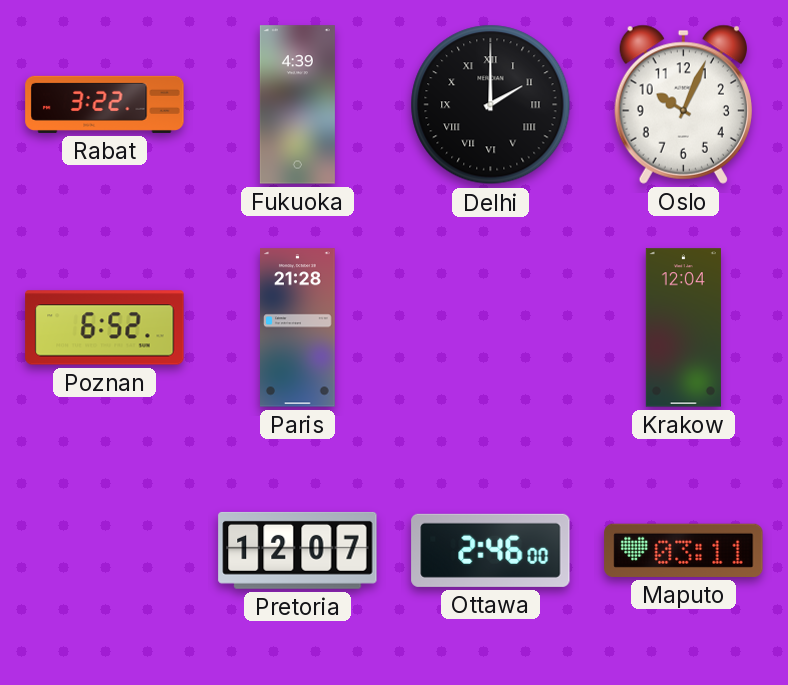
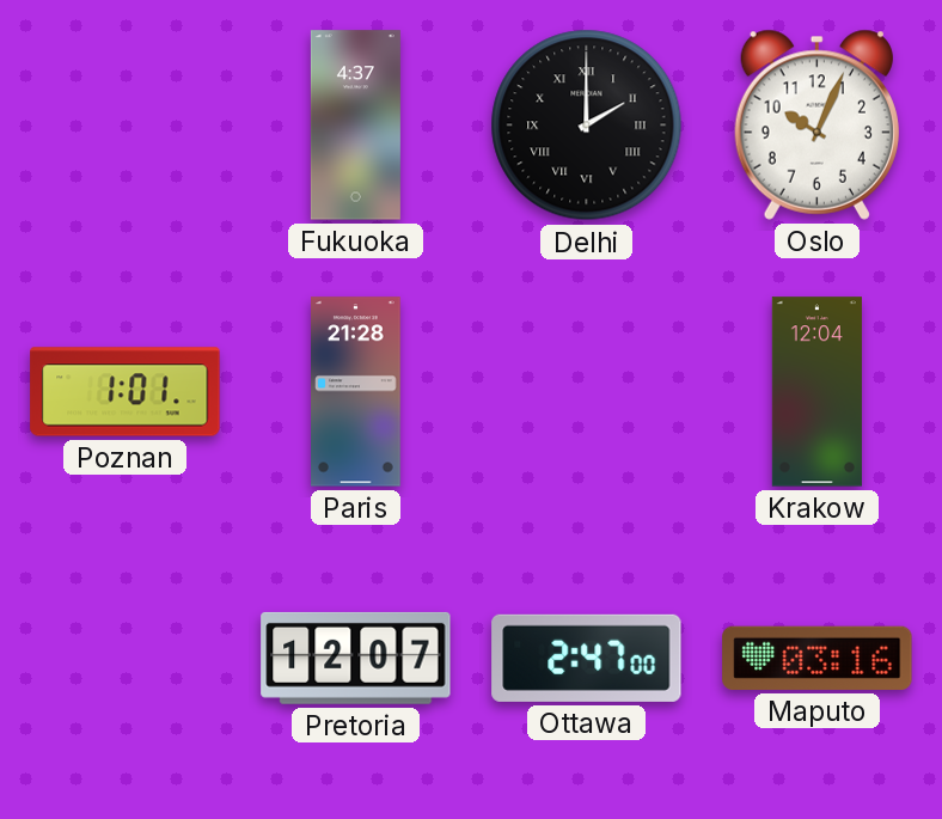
Rabat: 3:22 -> none (105, 104)
Fukuoka: 4:39 -> 4:37 (355, 126)
Poznan: 6:52 -> 1:01 (126, 392)
Ottawa: 2:46 -> 2:47 (587, 658)
Maputo: 03:11 -> 03:16 (818, 658)
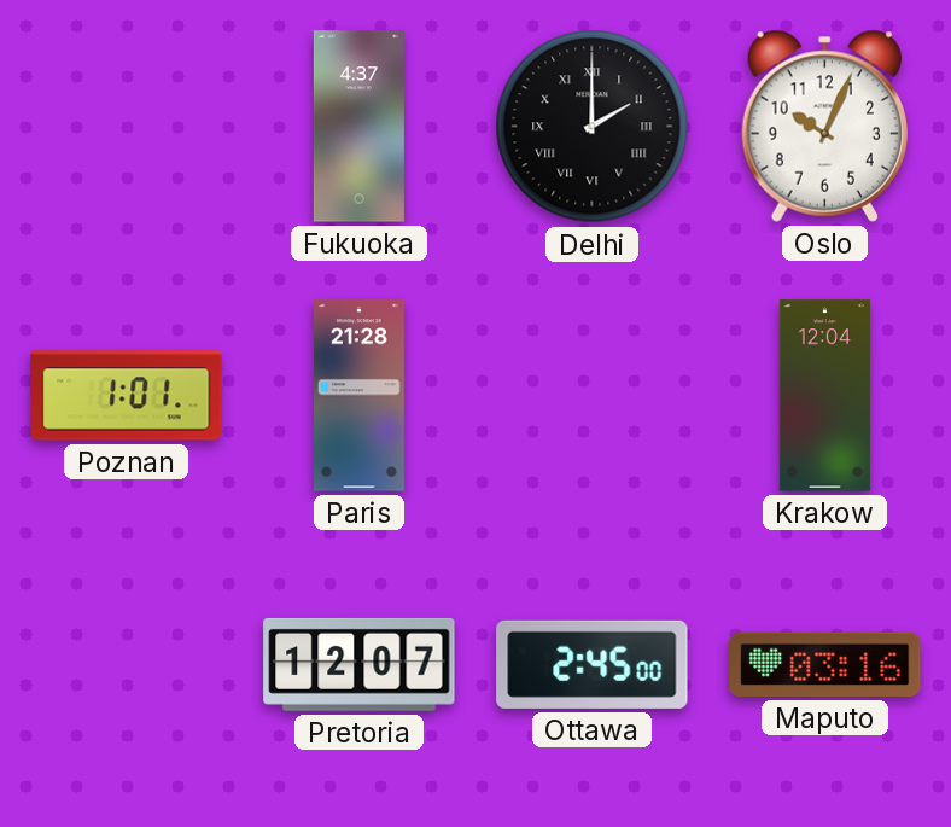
Ottawa: 2:47 -> 2:45 (593, 664)
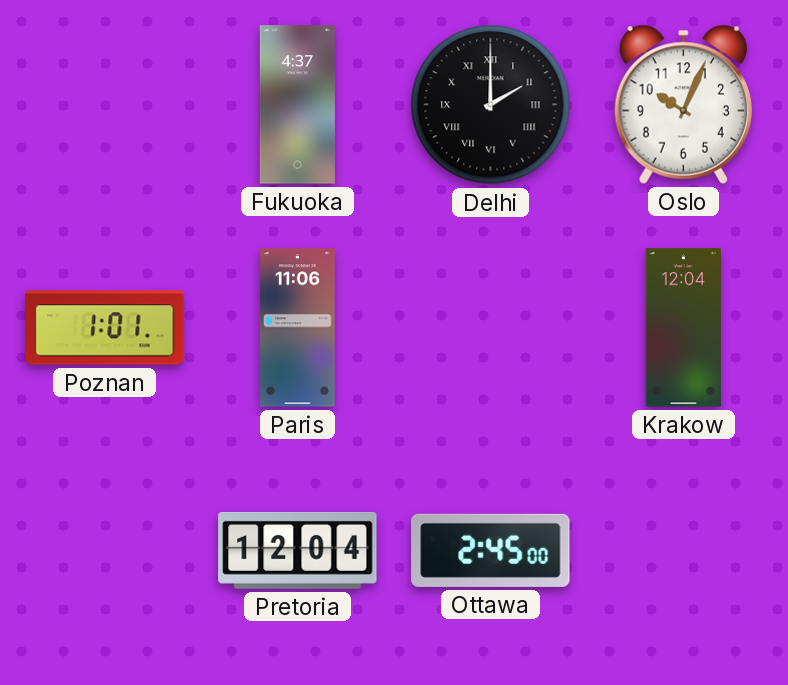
Paris: 21:28 -> 11:06 (298, 328)
Pretoria: 12:07 -> 12:04 (298, 550)
Maputo: 03:16 -> none (825, 664)
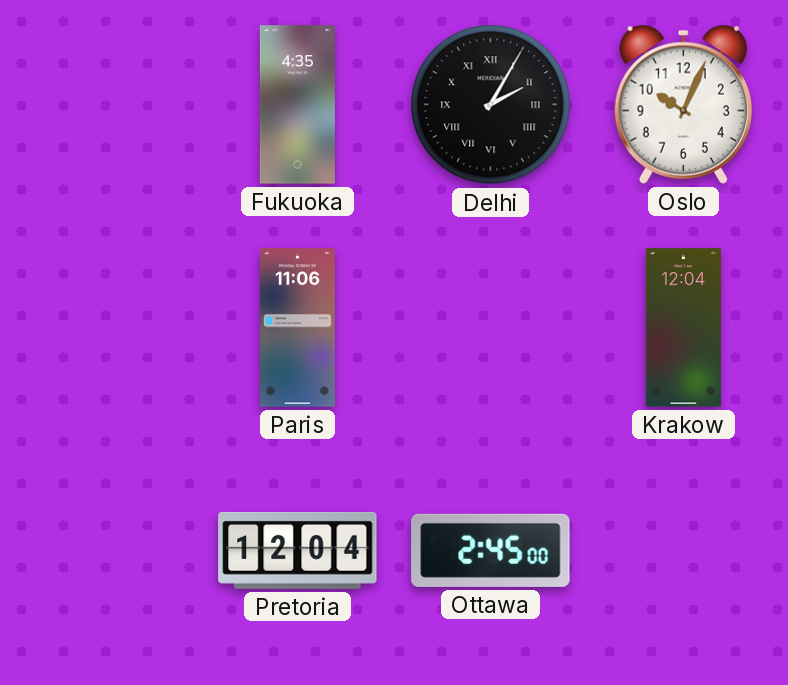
Fukuoka: 4:37 -> 4:35 (297, 105)
Delhi: 2:00 -> 2:05 (491, 105)
Poznan: 1:01 -> none (105, 328)
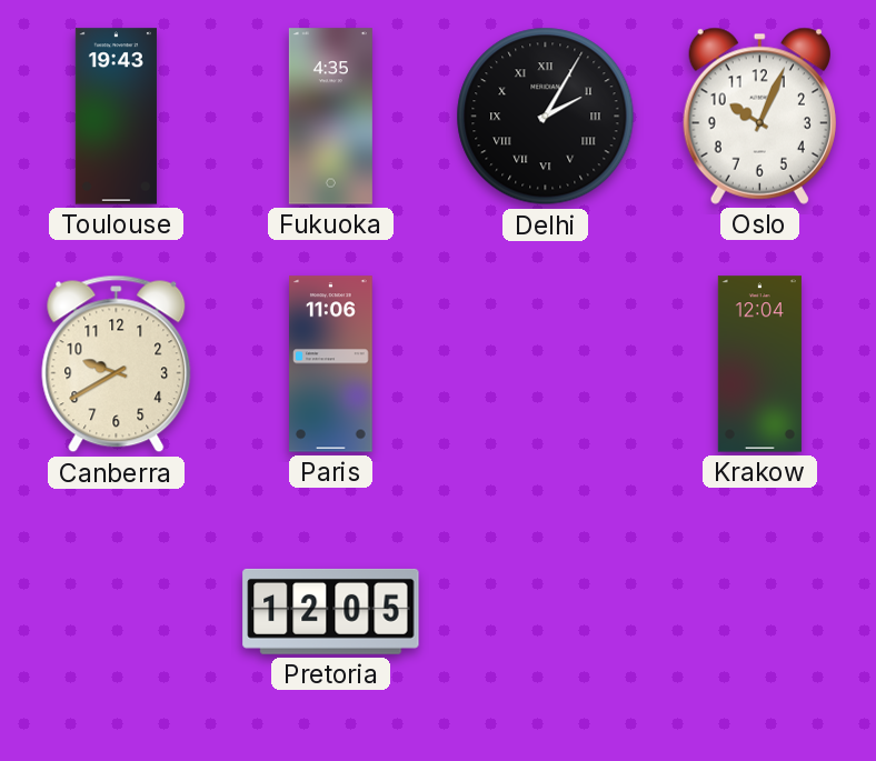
Toulouse: none -> 19:43 (116, 117)
Canberra: none -> 9:40 (117, 364)
Pretoria: 12:04 -> 12:05 (331, 611)
Ottawa: 2:45 -> none (491, 550)
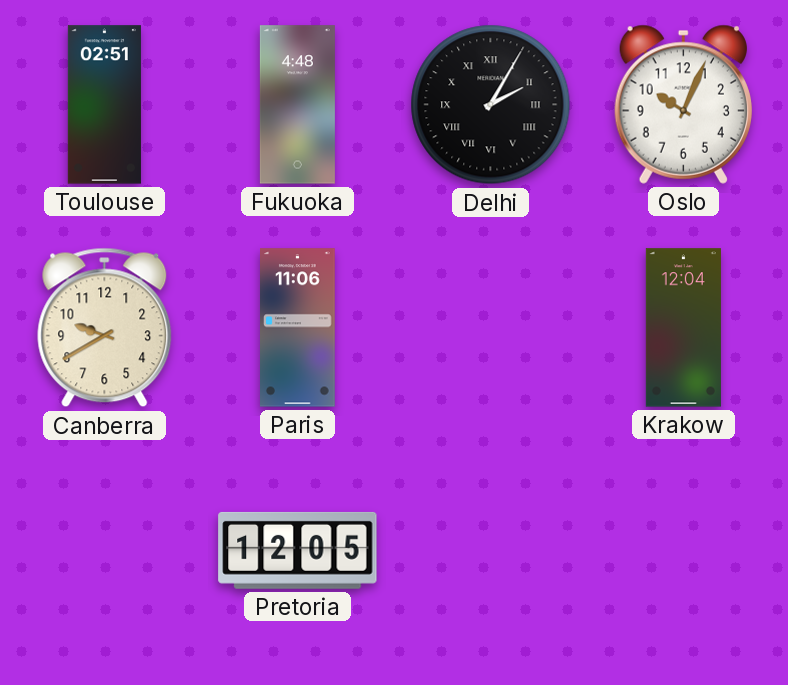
Toulouse: 19:43 -> 02:51 (104, 105)
Fukuoka: 4:35 -> 4:48 (297, 105)
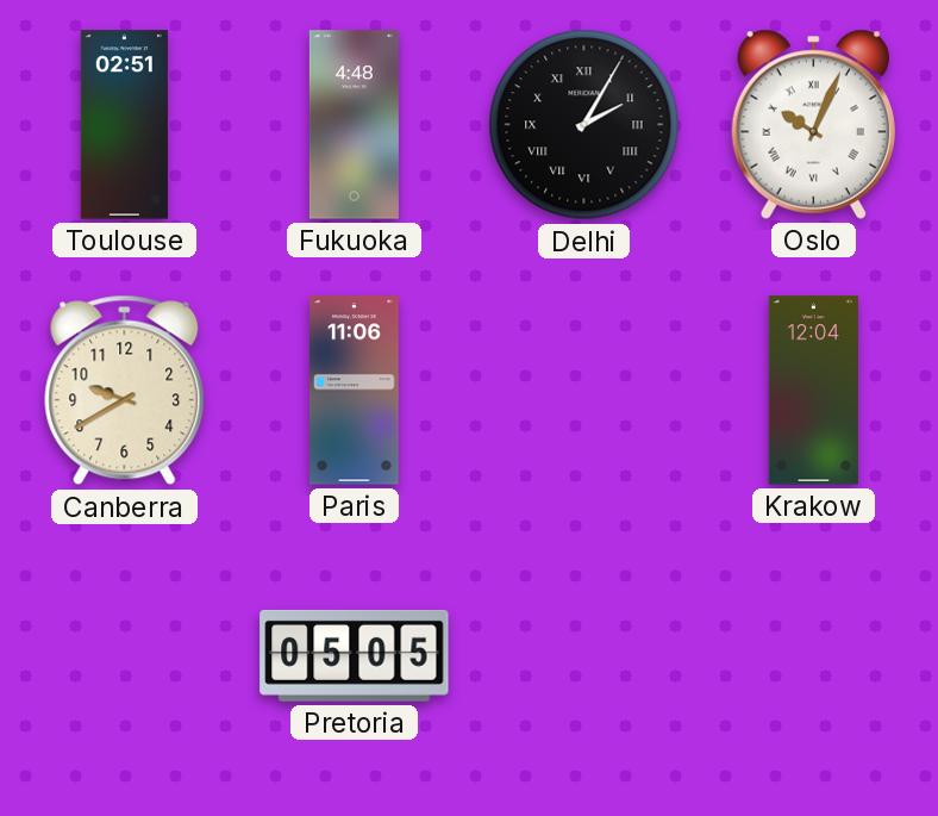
Oslo numerals: Arabic -> Roman (813, 124)
Pretoria: 12:05 -> 05:05 (355, 655)
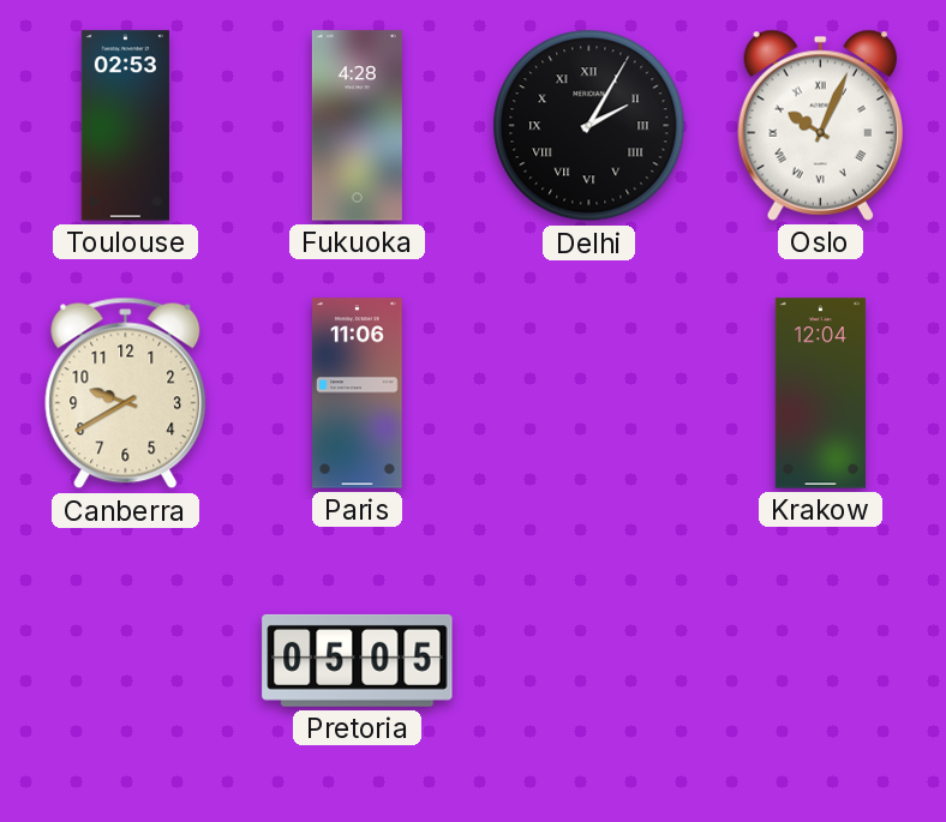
Toulouse: 02:51 -> 02:53 (125, 126)
Fukuoka: 4:48 -> 4:28 (357, 126)
